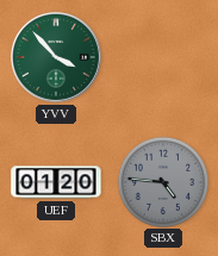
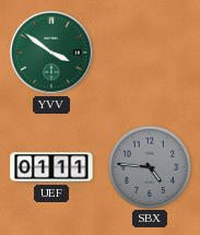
YVV: 3:53 -> 3:51 (52, 54)
UEF: 01:20 -> 01:11 (51, 167)
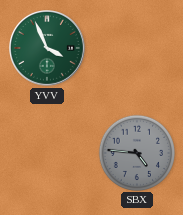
YVV: 3:51 -> 3:56 (48, 49)
UEF: 01:11 -> none (51, 167)
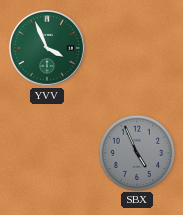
SBX: 4:46 -> 4:56 (136, 152)
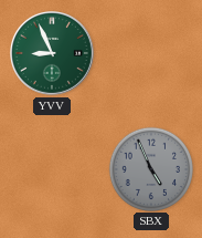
YVV: 3:56 -> 8:56 (53, 54)
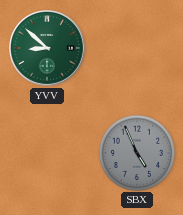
YVV: 8:56 -> 8:52 (48, 49)
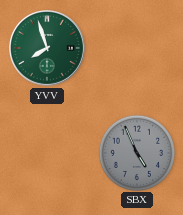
YVV: 8:52 -> 7:57 (48, 49)
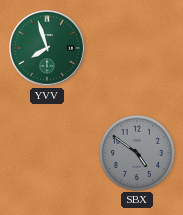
SBX: 4:56 -> 4:51 (136, 152)
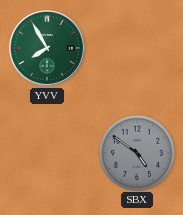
YVV: 7:57 -> 7:55 (48, 49)
